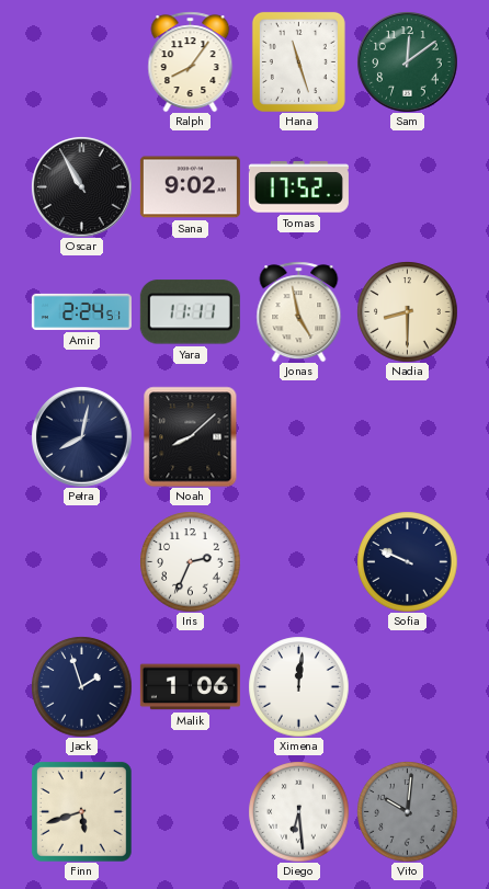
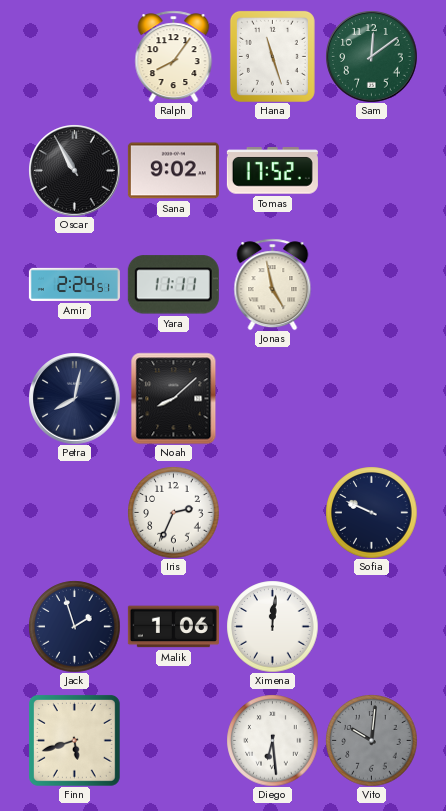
Nadia: 8:30 -> none (407, 311)
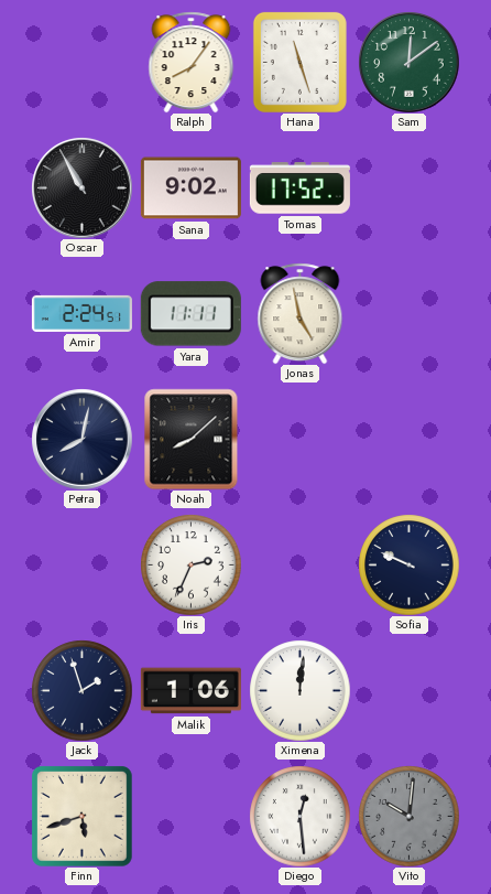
Diego: 6:29 -> 12:29 (299, 816)
